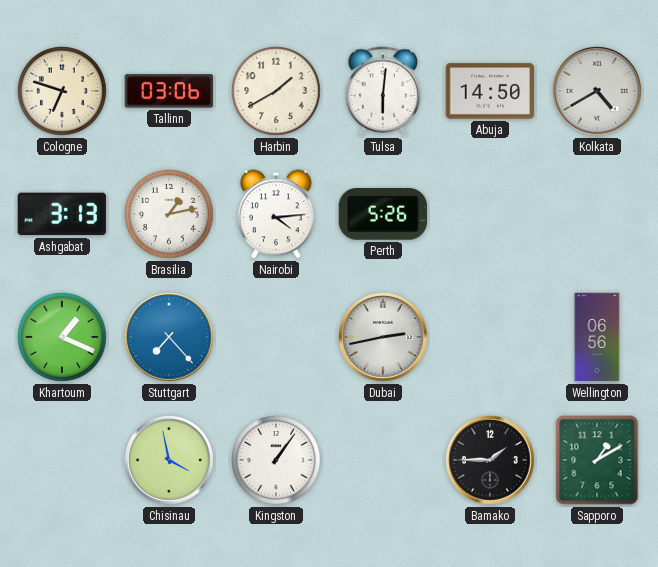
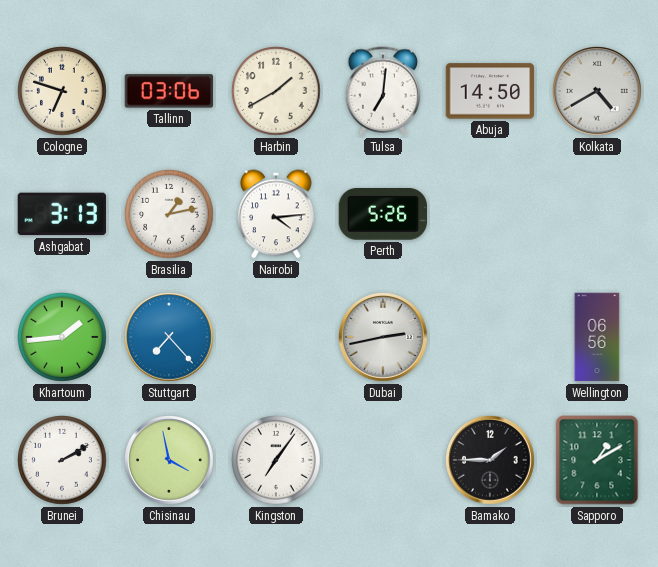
Tulsa: 6:01 -> 7:01 (383, 91)
Khartoum: 1:19 -> 1:44 (63, 338)
Brunei: none -> 2:10 (63, 461)
Kingston: 1:06 -> 7:06 (277, 461)
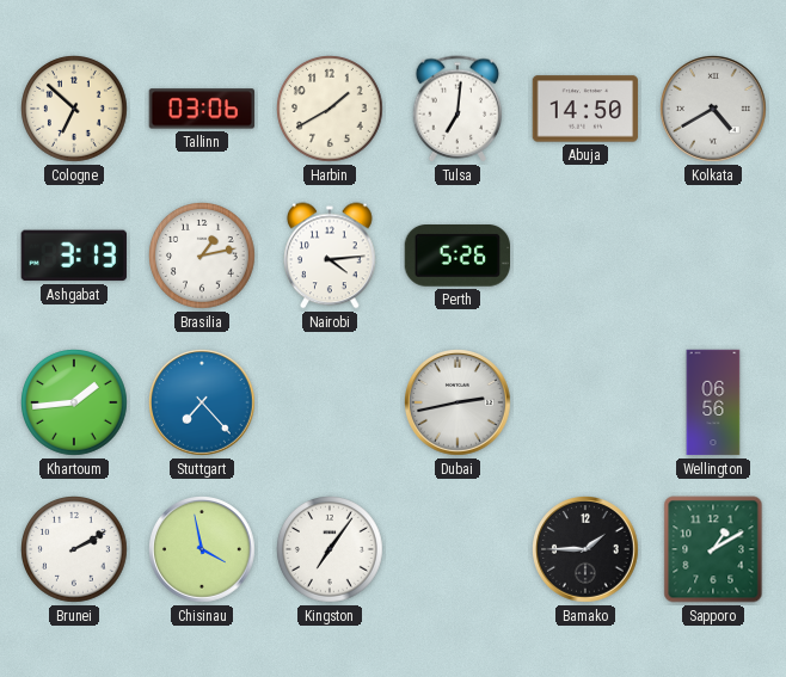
Cologne: 6:48 -> 6:52 (75, 110)
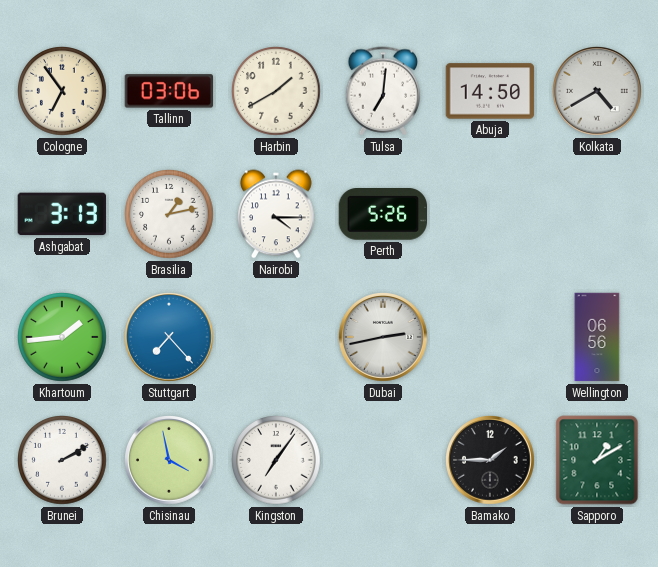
Cologne: 6:52 -> 6:54 (63, 92)
Nairobi: 4:14 -> 4:15 (276, 214)
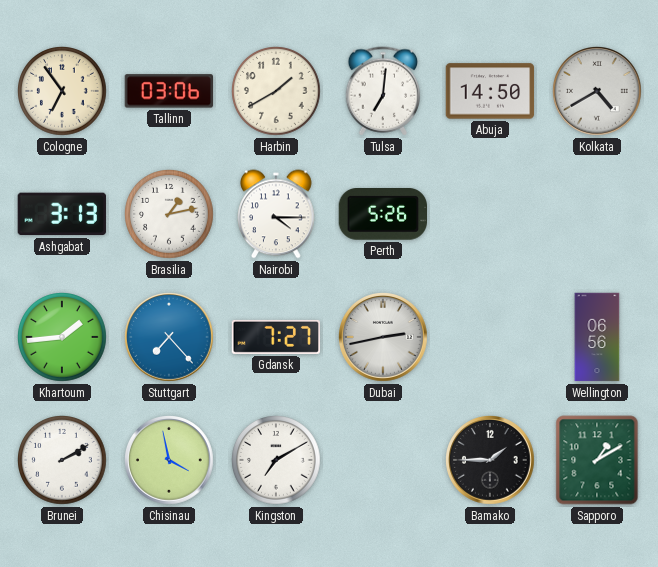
Gdansk: none -> 7:27 (276, 337)
Kingston: 7:06 -> 7:10 (277, 461)
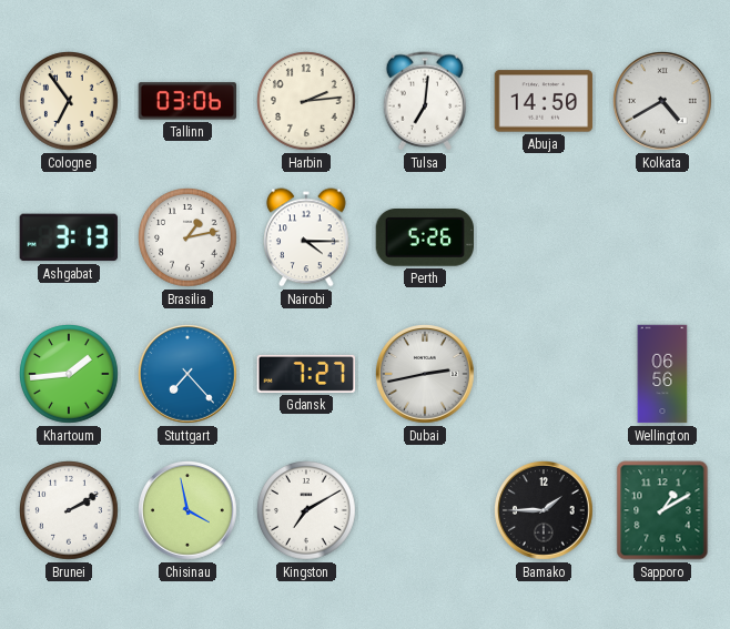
Harbin: 1:40 -> 2:14 (307, 102)
